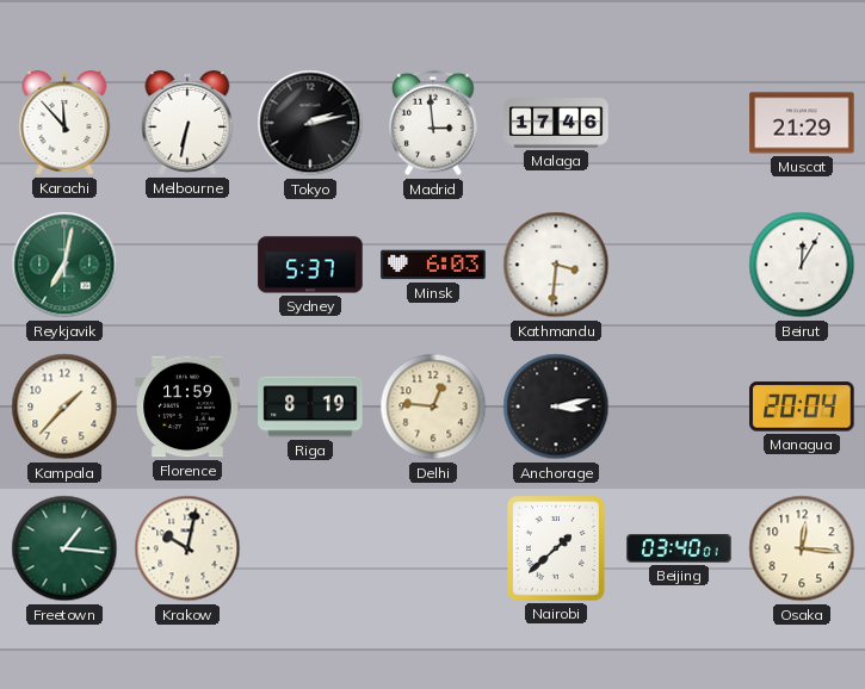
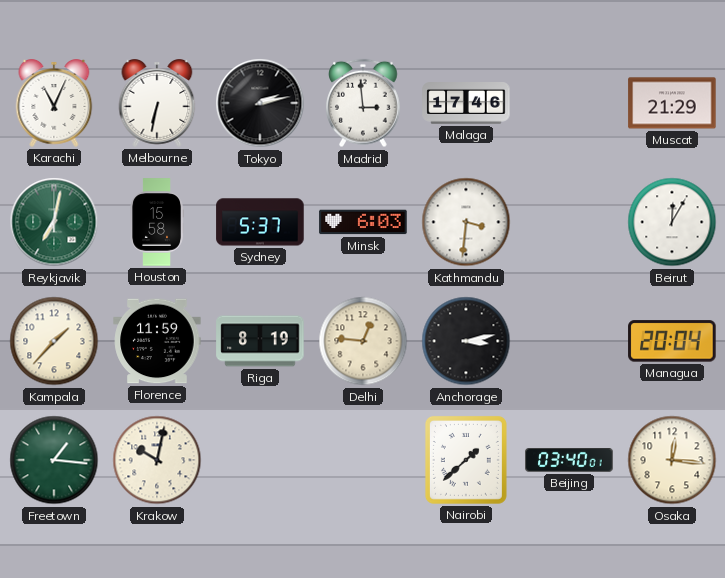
Karachi: 11:53 -> 11:04 (54, 104)
Houston: none -> 15:58 (156, 222)
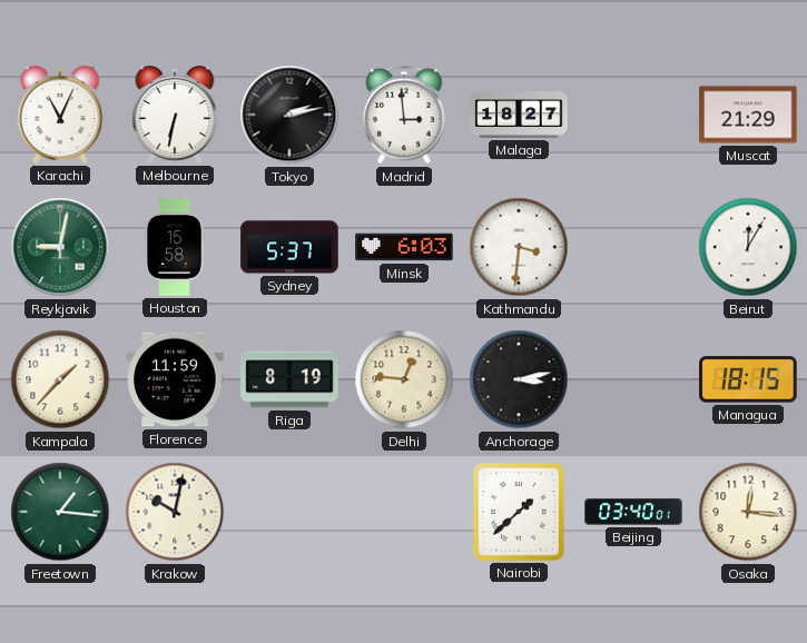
Malaga: 17:46 -> 18:27 (519, 116)
Reykjavik: 7:02 -> 9:02 (60, 247)
Managua: 20:04 -> 18:15 (748, 379)
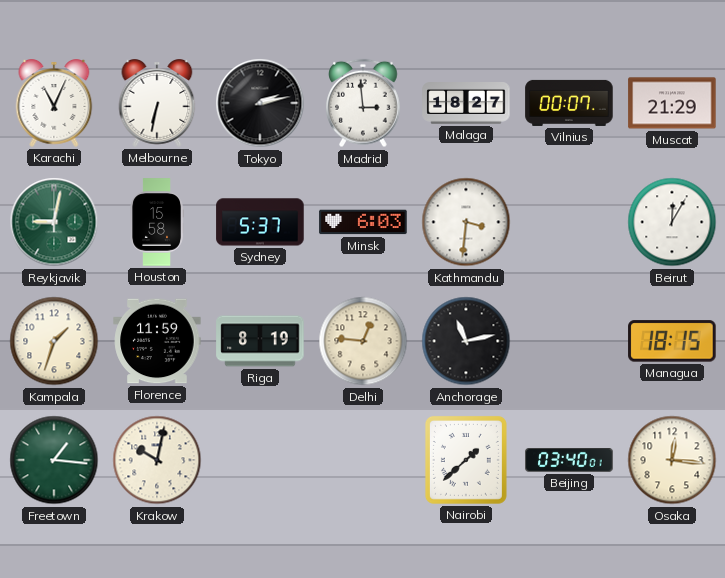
Vilnius: none -> 00:07 (569, 103)
Kampala: 1:37 -> 1:33 (54, 341)
Anchorage: 3:13 -> 11:13 (466, 341)
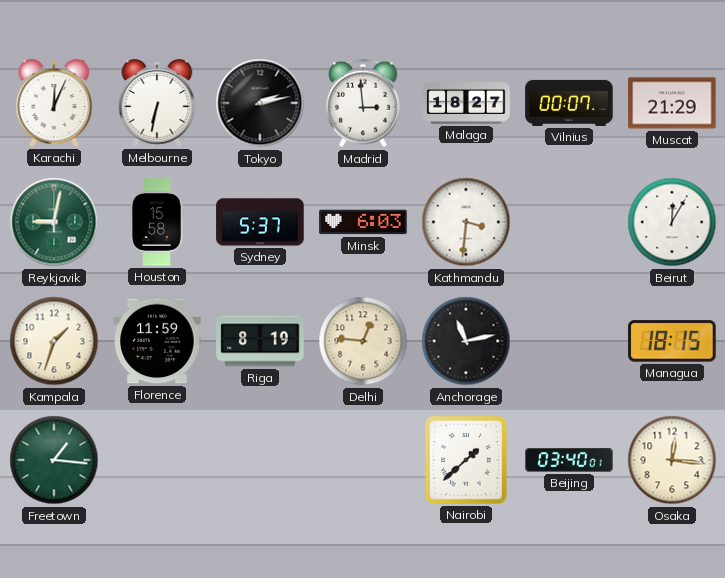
Karachi: 11:04 -> 12:04 (54, 104)
Krakow: 10:02 -> none (157, 460)
